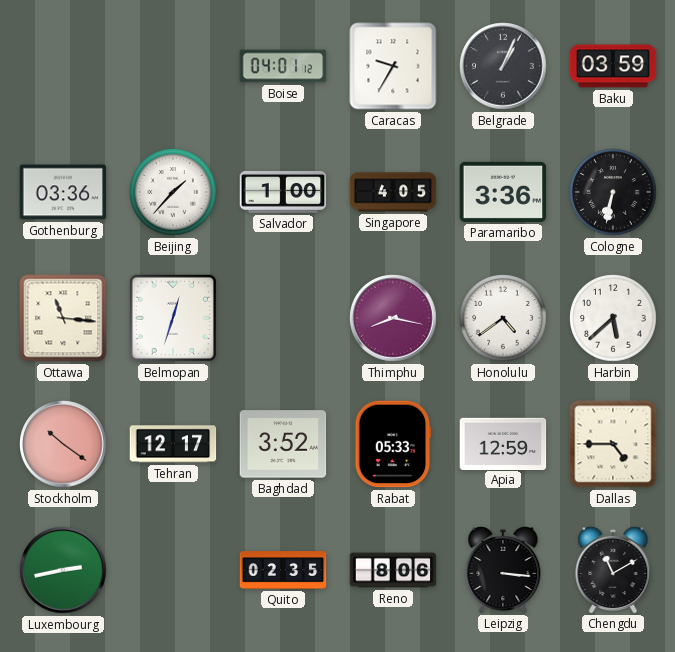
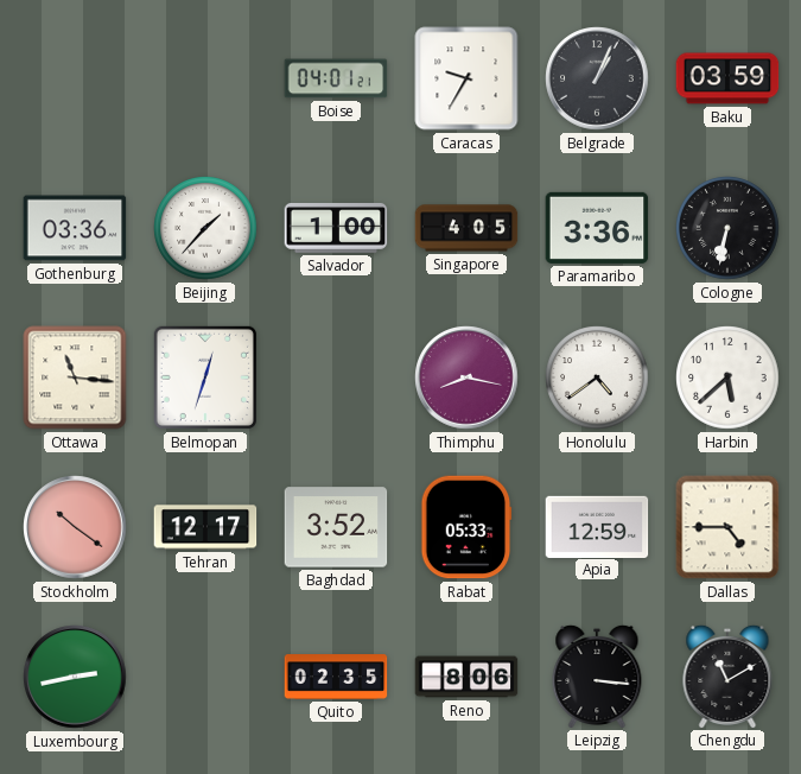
Boise: 04:01:12 -> 04:01:21 (336, 78)
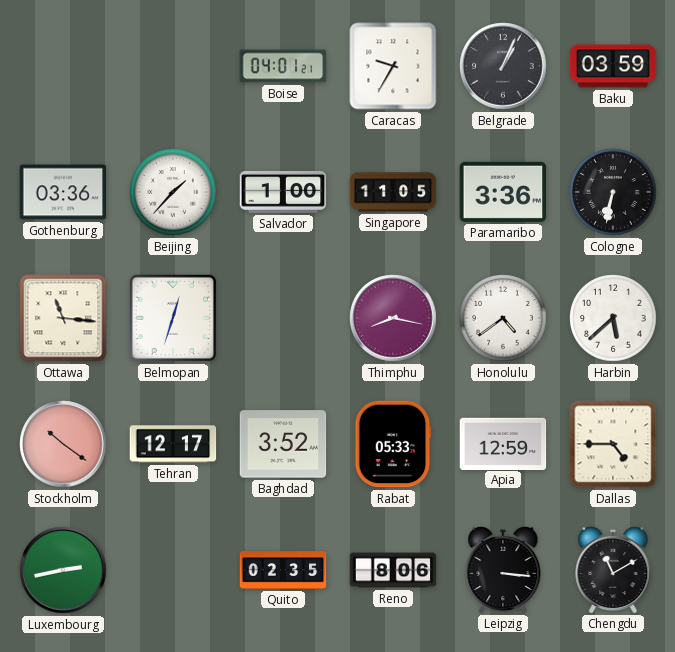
Singapore: 4:05 -> 11:05 (393, 192)
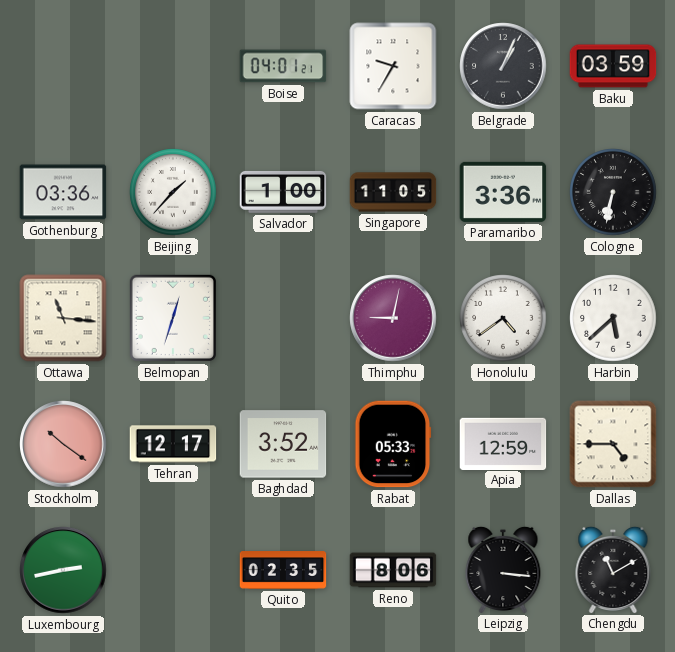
Thimphu: 8:17 -> 9:02 (393, 318)
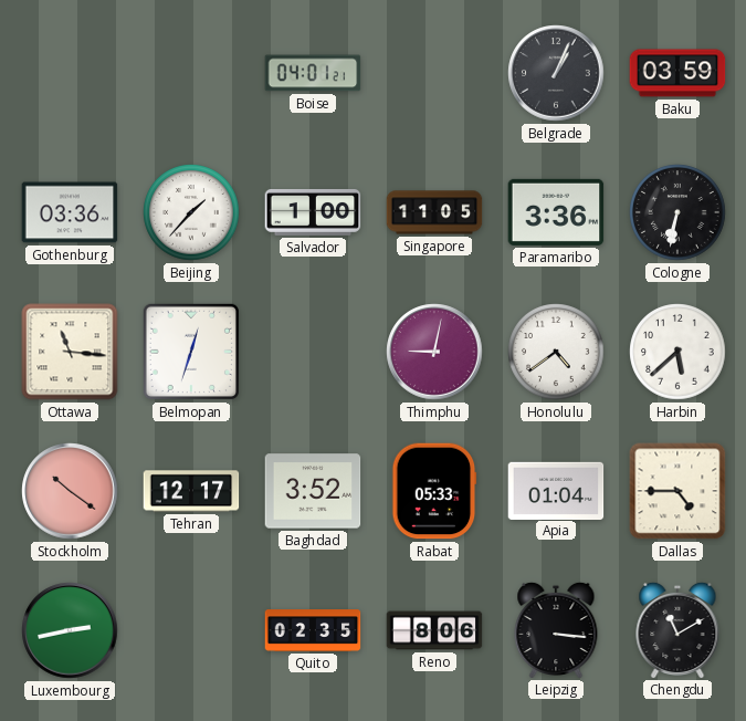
Caracas: 9:35 -> none (393, 66)
Apia: 12:59 -> 01:04 (556, 490)
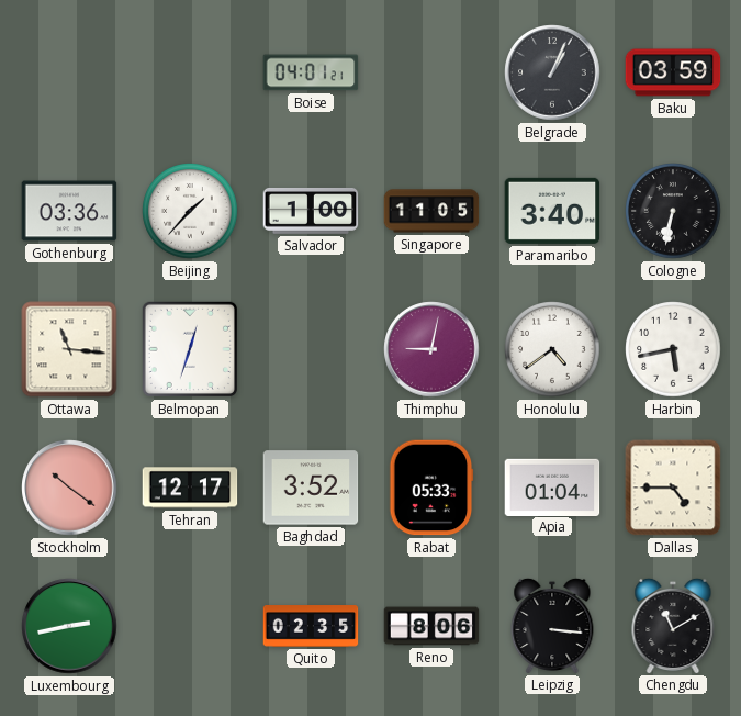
Paramaribo: 3:36 -> 3:40 (552, 211)
Harbin: 5:38 -> 5:43 (673, 349)
